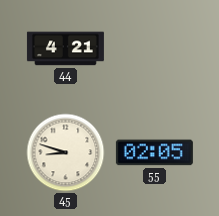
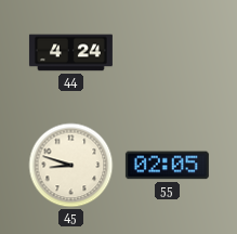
44: 4:21 -> 4:24 (70, 53)
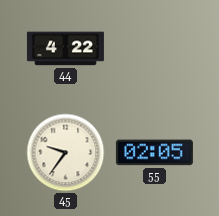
44: 4:24 -> 4:22 (65, 49)
45: 8:48 -> 9:36 (66, 153)
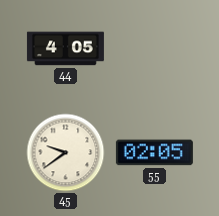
44: 4:22 -> 4:05 (65, 49)
45: 9:36 -> 9:39 (66, 153)
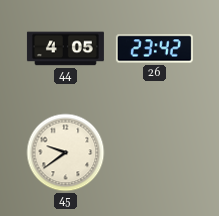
26: none -> 23:42 (154, 49)
55: 02:05 -> none (154, 153)
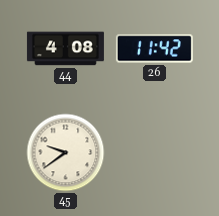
44: 4:05 -> 4:08 (65, 49)
26: 23:42 -> 11:42 (154, 49)
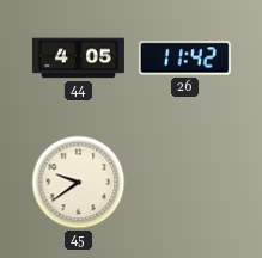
44: 4:08 -> 4:05 (78, 59)
